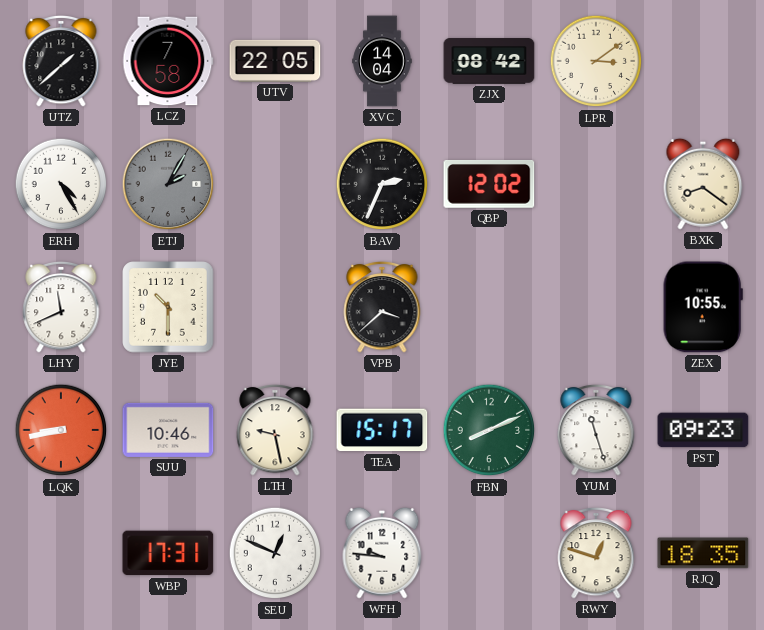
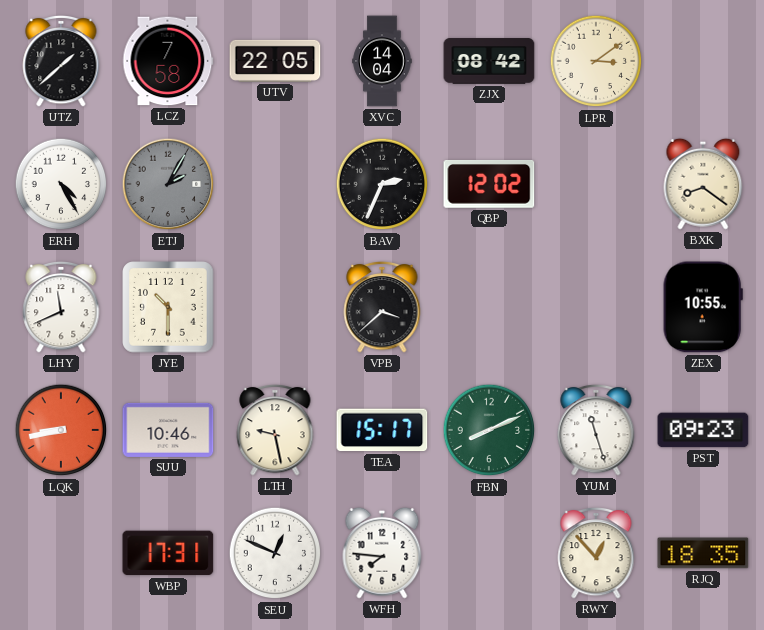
WFH: 9:46 -> 7:46 (382, 553)
RWY: 12:48 -> 12:53 (596, 553)
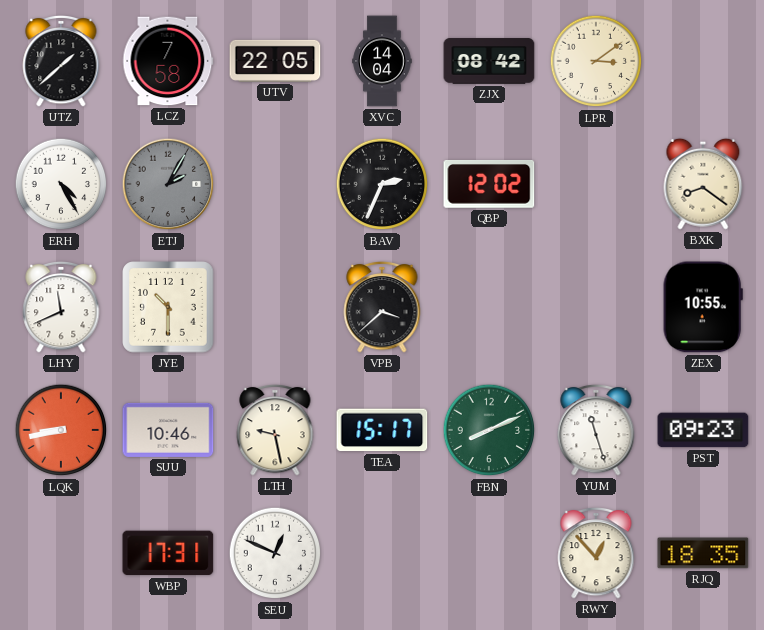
WFH: 7:46 -> none (382, 553)
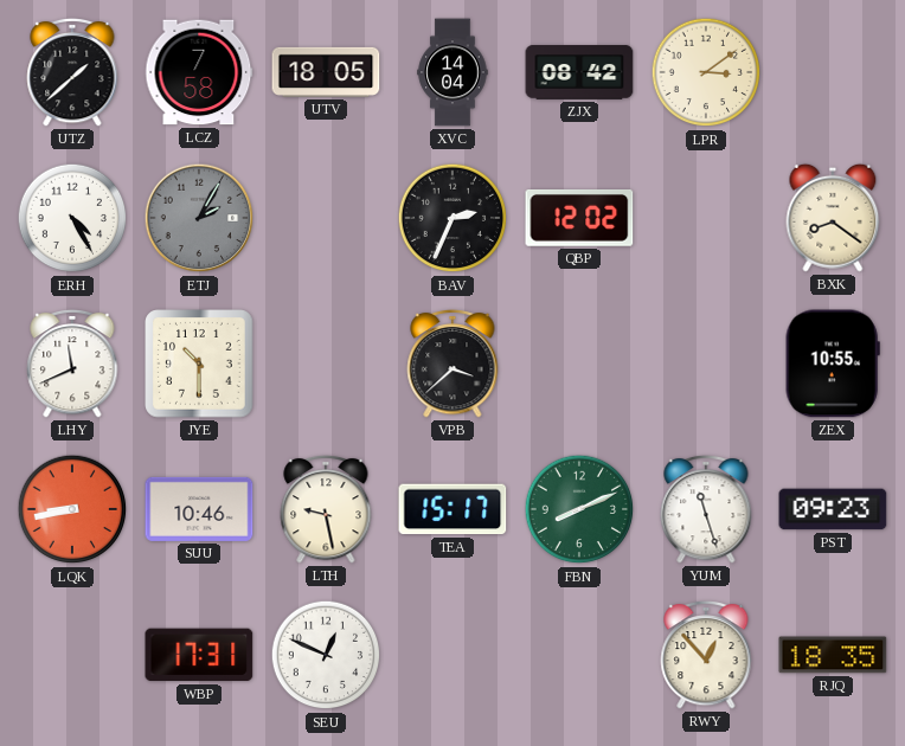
UTV: 22:05 -> 18:05 (326, 72)
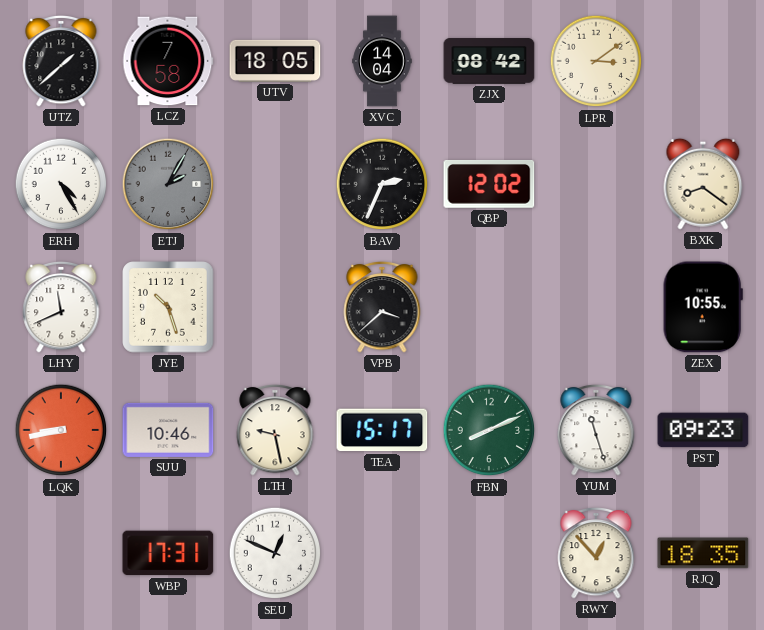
JYE: 10:30 -> 10:27 (168, 307)
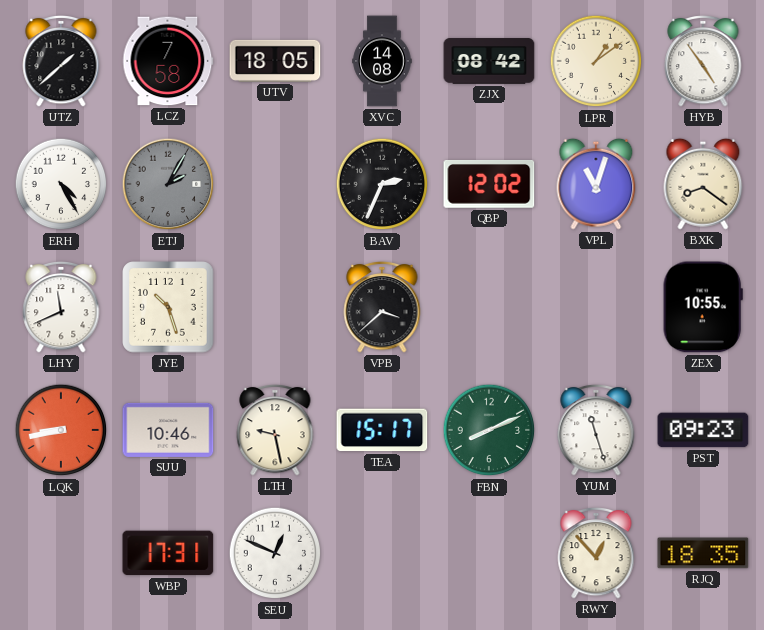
XVC: 14:04 -> 14:08 (382, 61)
LPR: 3:09 -> 1:09 (596, 61)
HYB: none -> 4:54 (703, 61)
VPL: none -> 11:03 (596, 184)
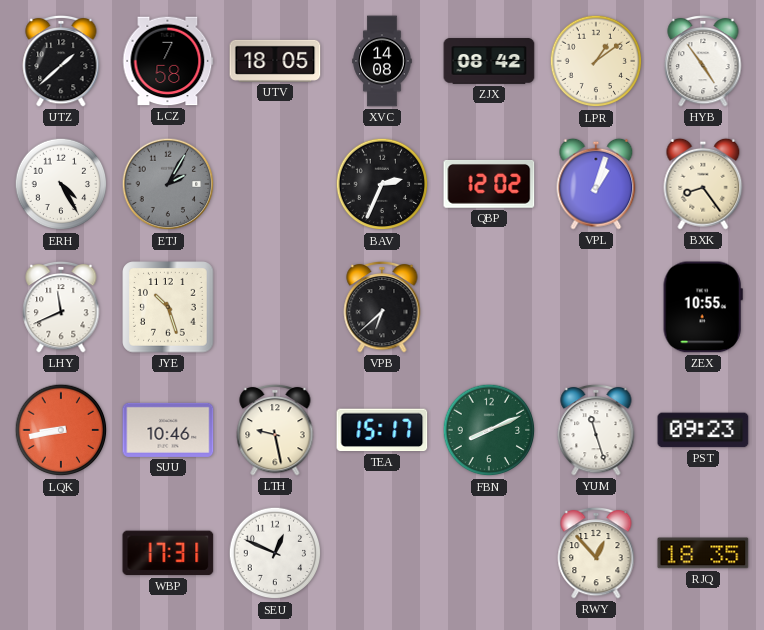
VPL: 11:03 -> 1:03 (596, 184)
BXK: 8:21 -> 8:24 (703, 184)
VPB: 3:38 -> 6:38 (382, 307)
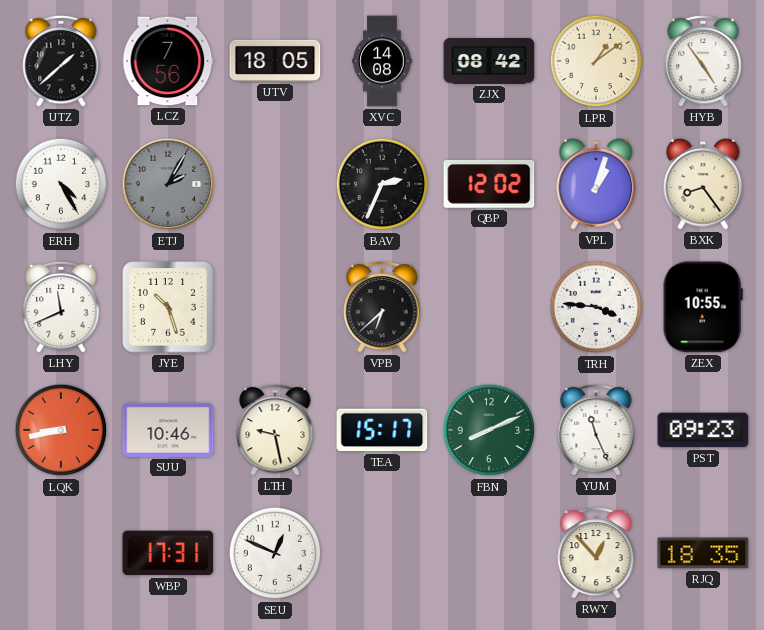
LCZ: 7:58 -> 7:56 (168, 61)
TRH: none -> 3:46 (596, 307)
YUM: 11:27 -> 11:26 (596, 430)
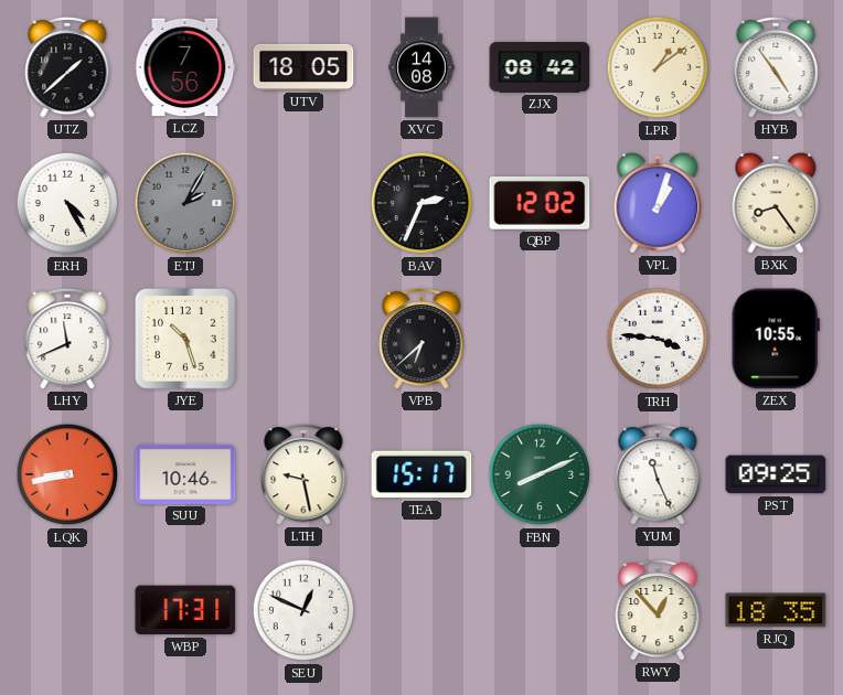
PST: 09:23 -> 09:25 (776, 474)
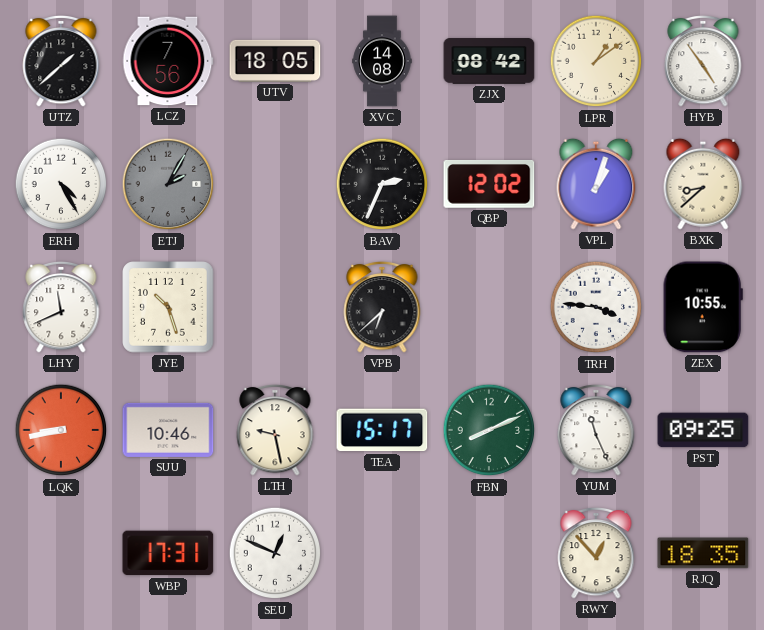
BXK: 8:24 -> 8:38 (703, 184)
